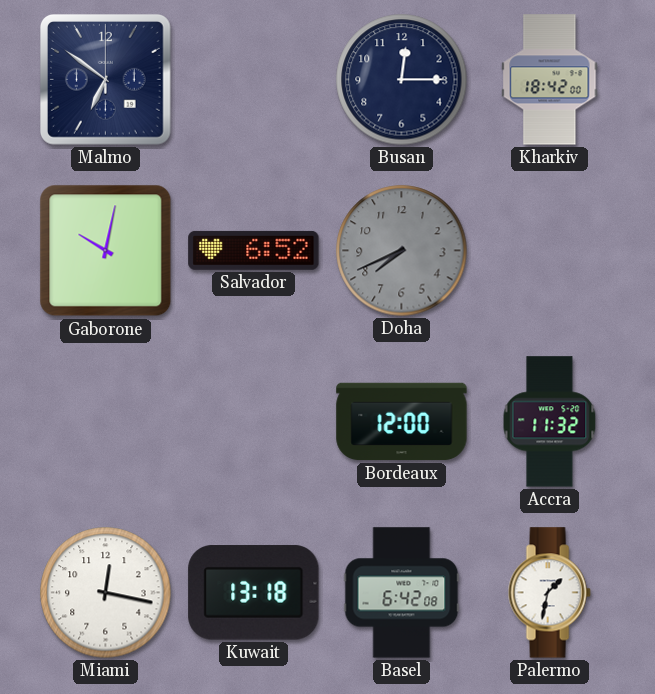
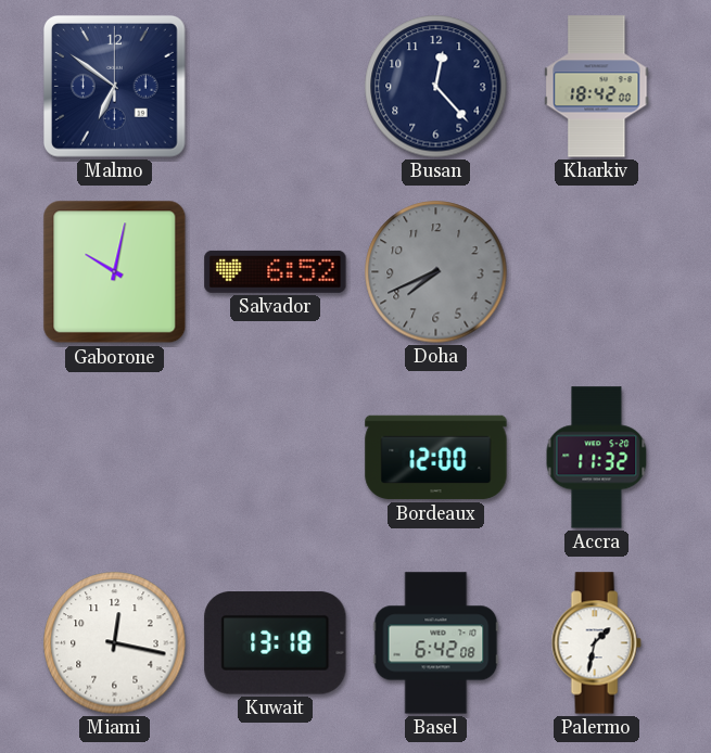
Busan: 12:15 -> 12:23 (436, 87)
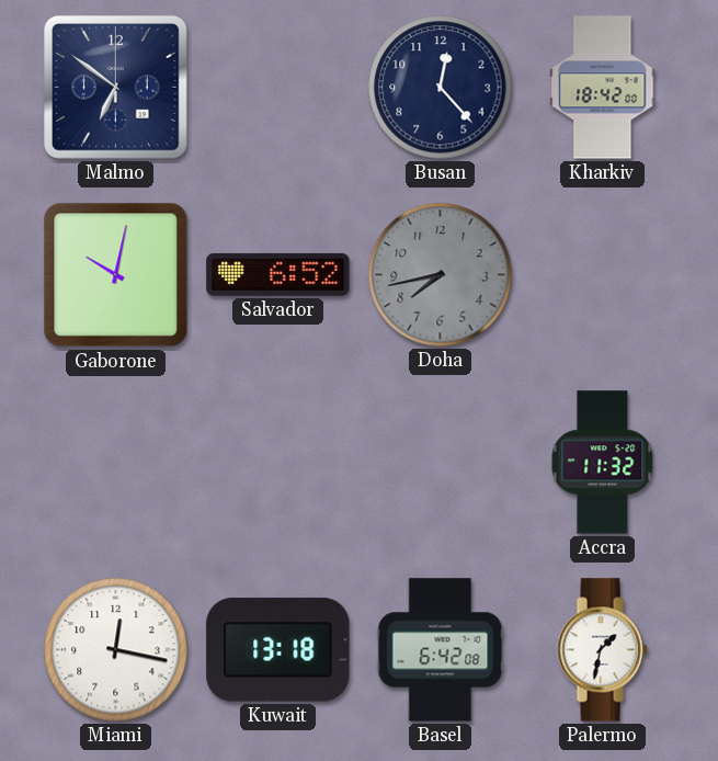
Doha: 7:41 -> 7:43 (441, 275)
Bordeaux: 12:00 -> none (436, 458)
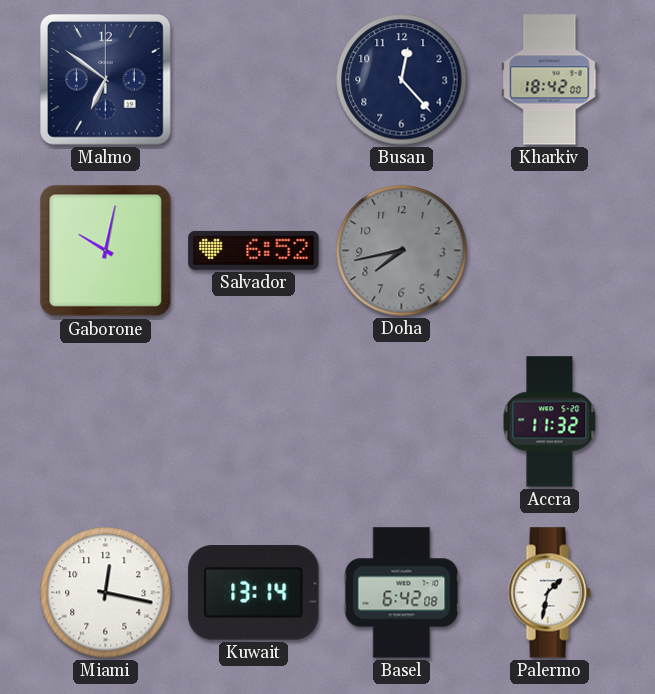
Kuwait: 13:18 -> 13:14 (254, 593)
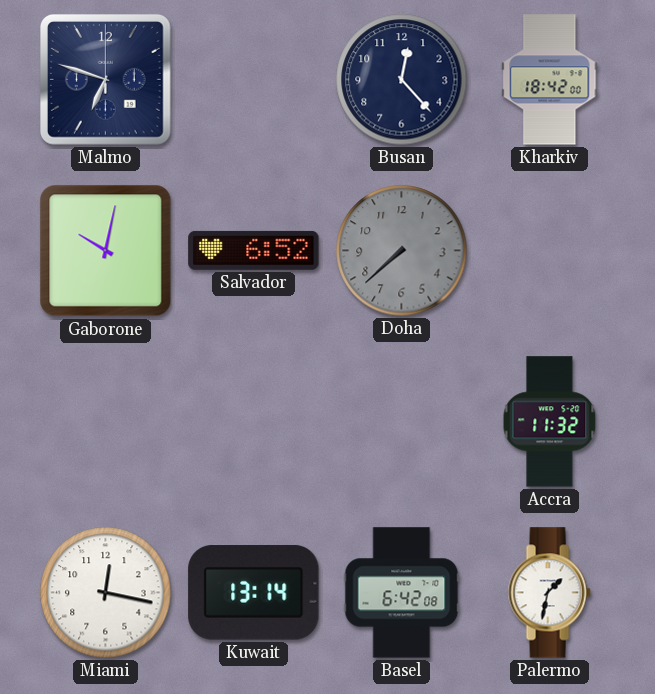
Malmo: 6:51 -> 6:48 (106, 80)
Doha: 7:43 -> 7:38 (402, 251)
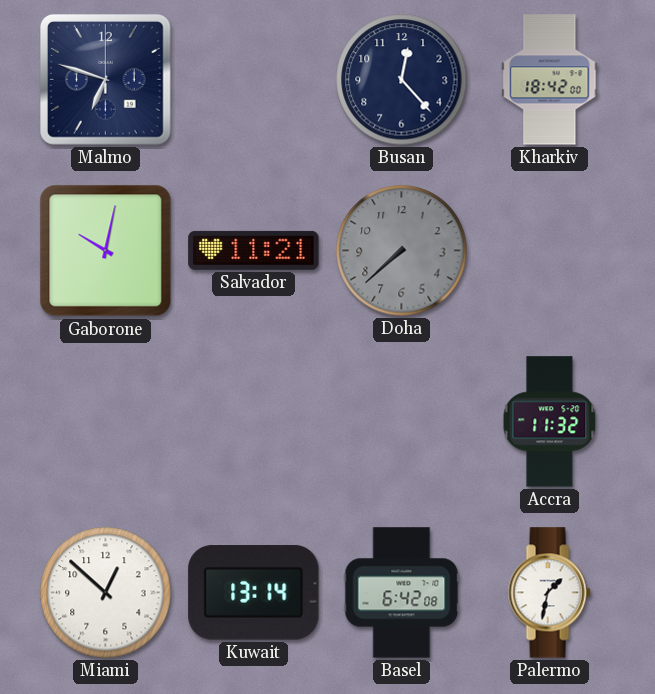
Salvador: 6:52 -> 11:21 (254, 250)
Miami: 12:17 -> 12:52 (106, 593)
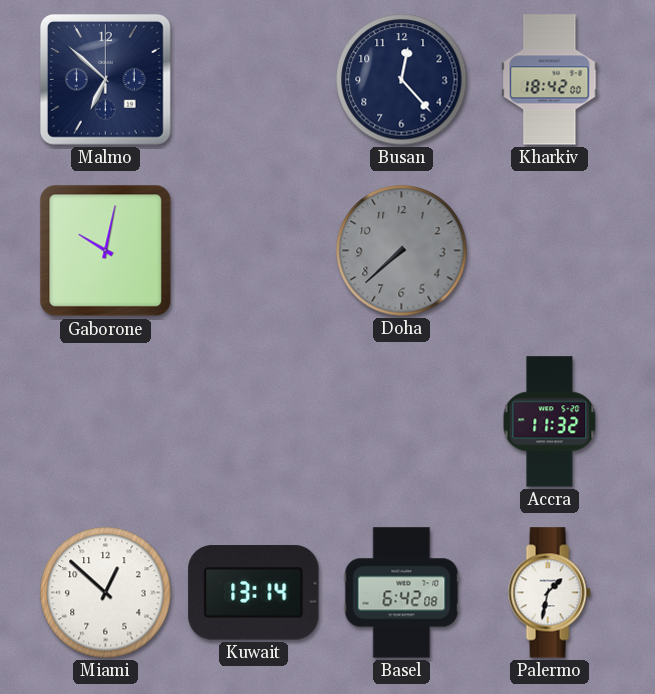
Malmo: 6:48 -> 6:52 (106, 80)
Salvador: 11:21 -> none (254, 250)
